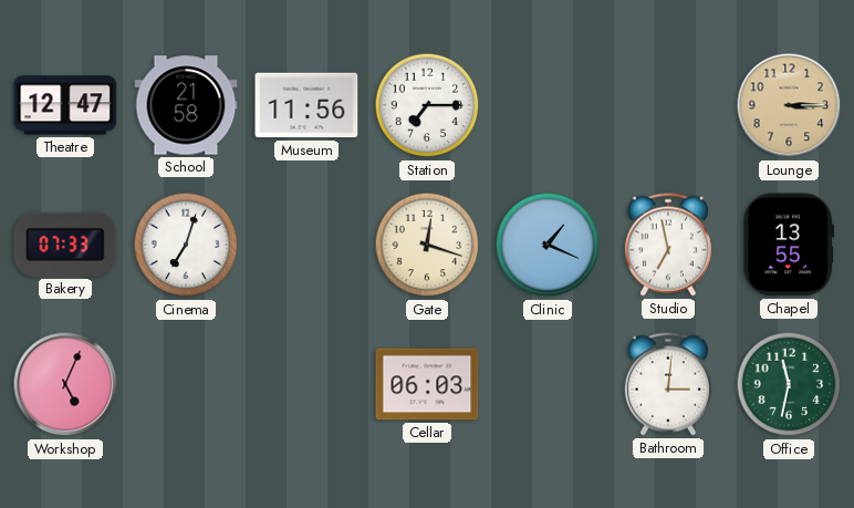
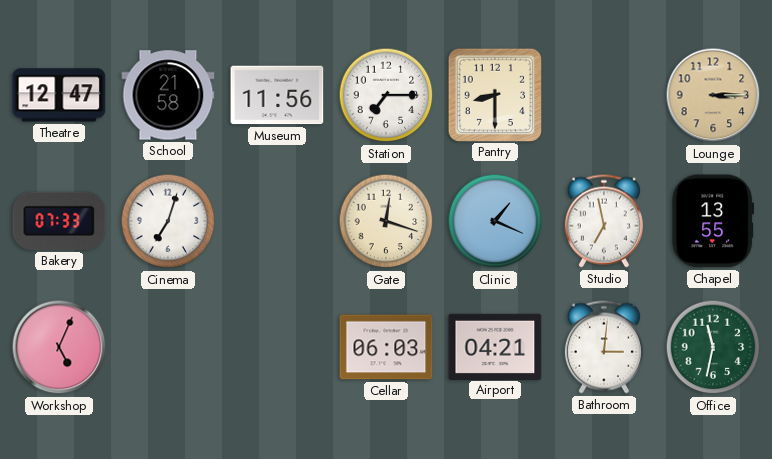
Pantry: none -> 8:30 (494, 94)
Airport: none -> 04:21 (495, 346)
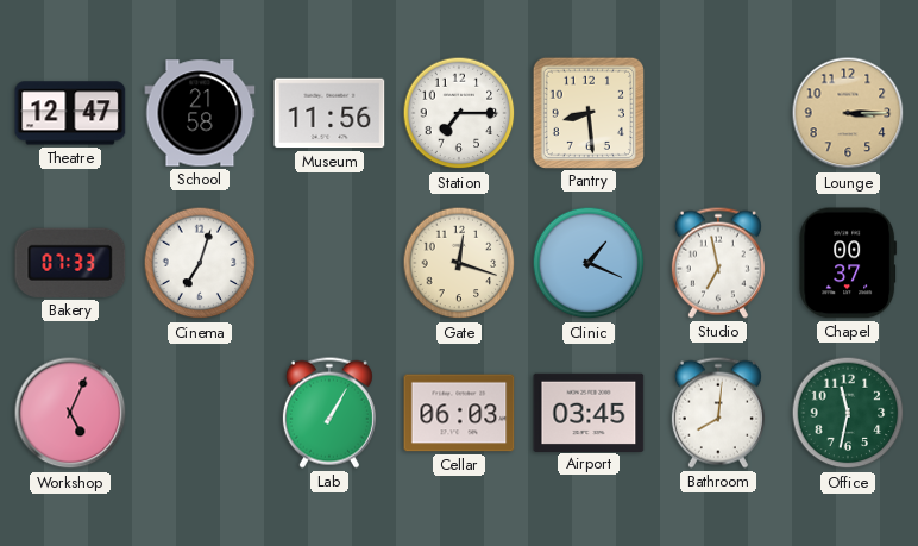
Pantry: 8:30 -> 8:29 (587, 112)
Chapel: 13:55 -> 00:37 (848, 263)
Lab: none -> 1:05 (329, 413)
Airport: 04:21 -> 03:45 (589, 412)
Bathroom: 3:01 -> 8:01 (718, 413)
